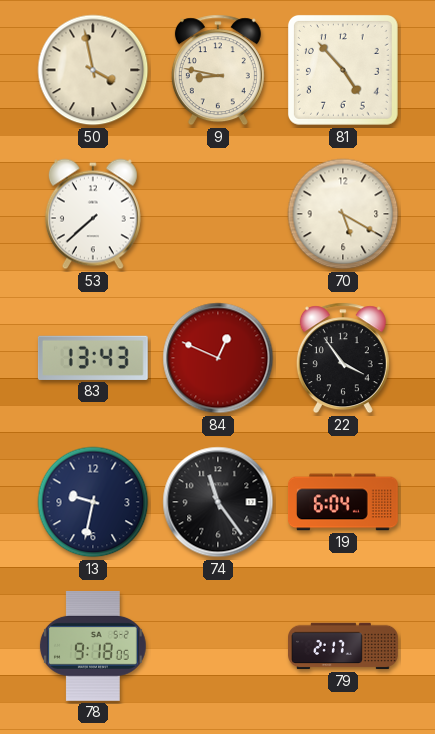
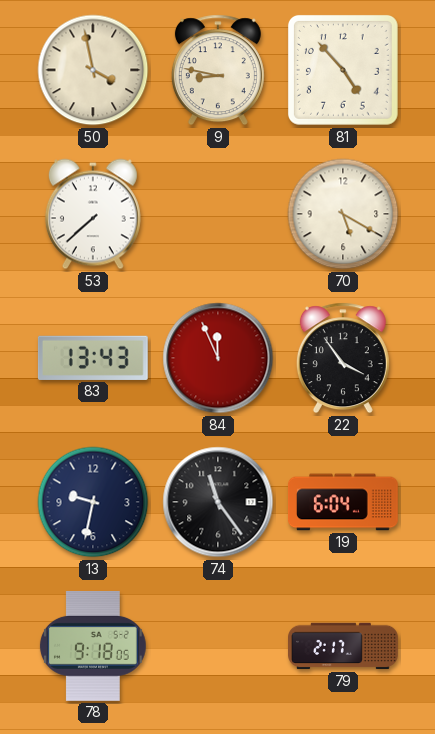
84: 12:49 -> 11:56 (218, 358)
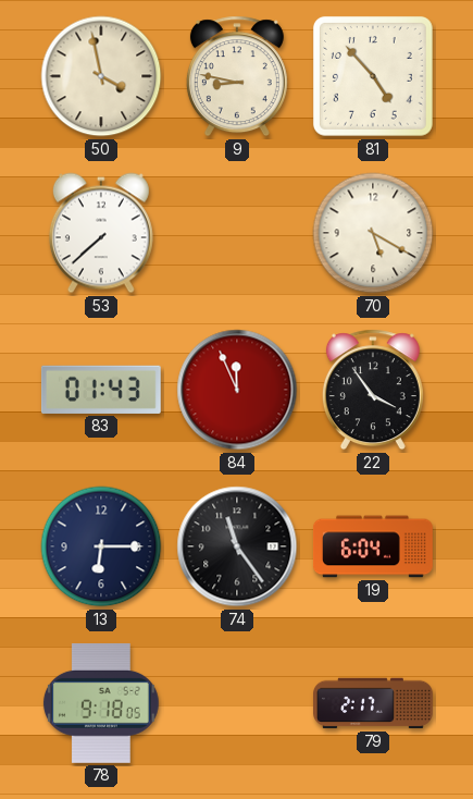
83: 13:43 -> 01:43 (101, 390)
13: 9:32 -> 6:15 (101, 546)
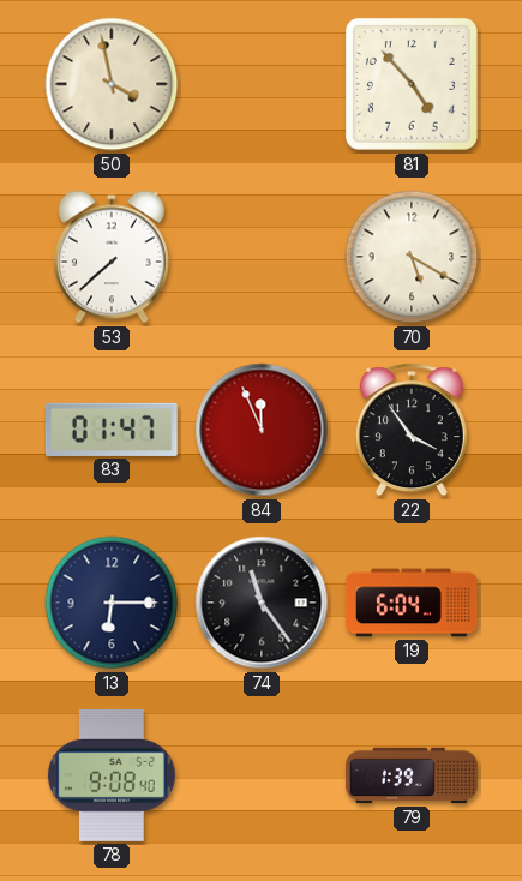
9: 8:47 -> none (237, 76)
83: 01:43 -> 01:47 (112, 430)
78: 9:18 -> 9:08 (112, 775)
79: 2:17 -> 1:39 (413, 775)
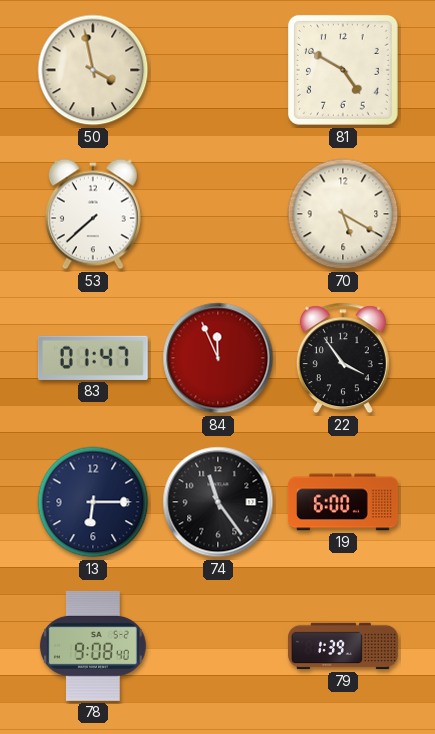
81: 4:53 -> 4:50 (343, 70)
19: 6:04 -> 6:00 (344, 502)
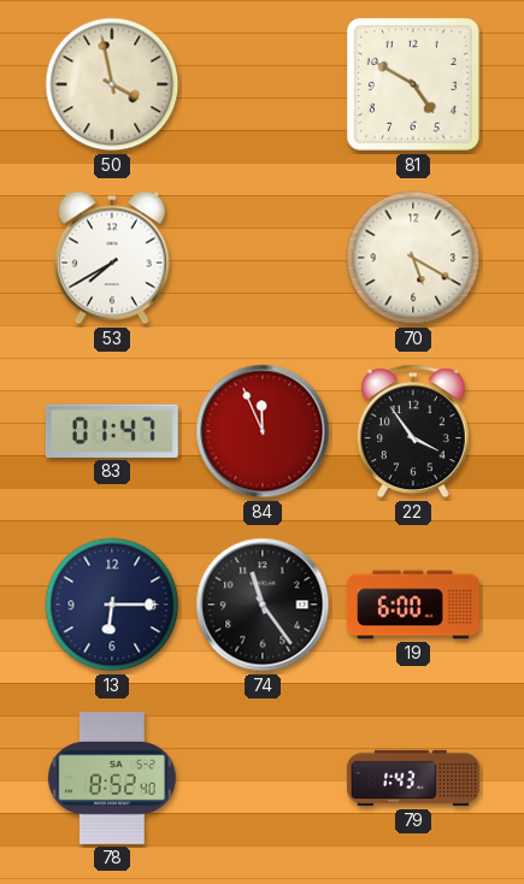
53: 7:38 -> 7:40 (112, 258)
78: 9:08 -> 8:52 (112, 778)
79: 1:39 -> 1:43 (414, 778)
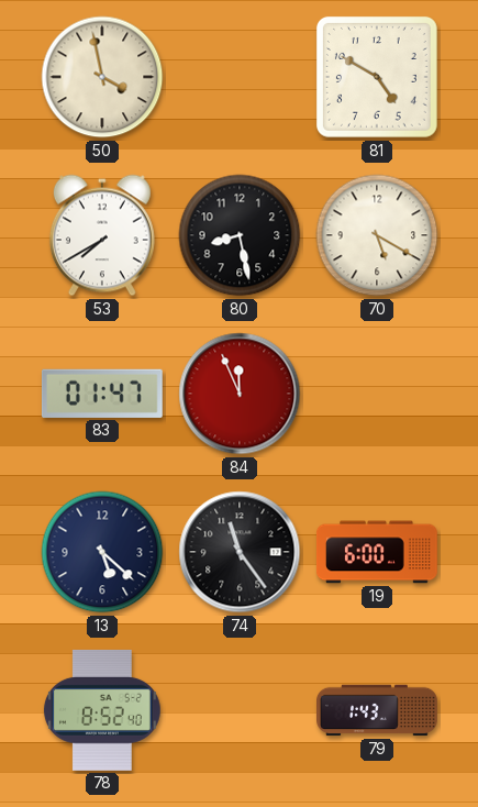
80: none -> 8:28 (240, 235)
22: 3:54 -> none (413, 431)
13: 6:15 -> 5:22 (102, 552)
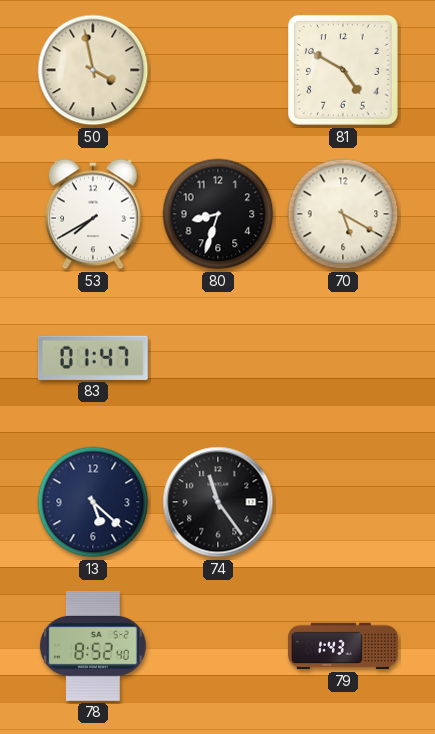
80: 8:28 -> 8:33 (218, 214)
84: 11:56 -> none (240, 394)
19: 6:00 -> none (378, 552)
